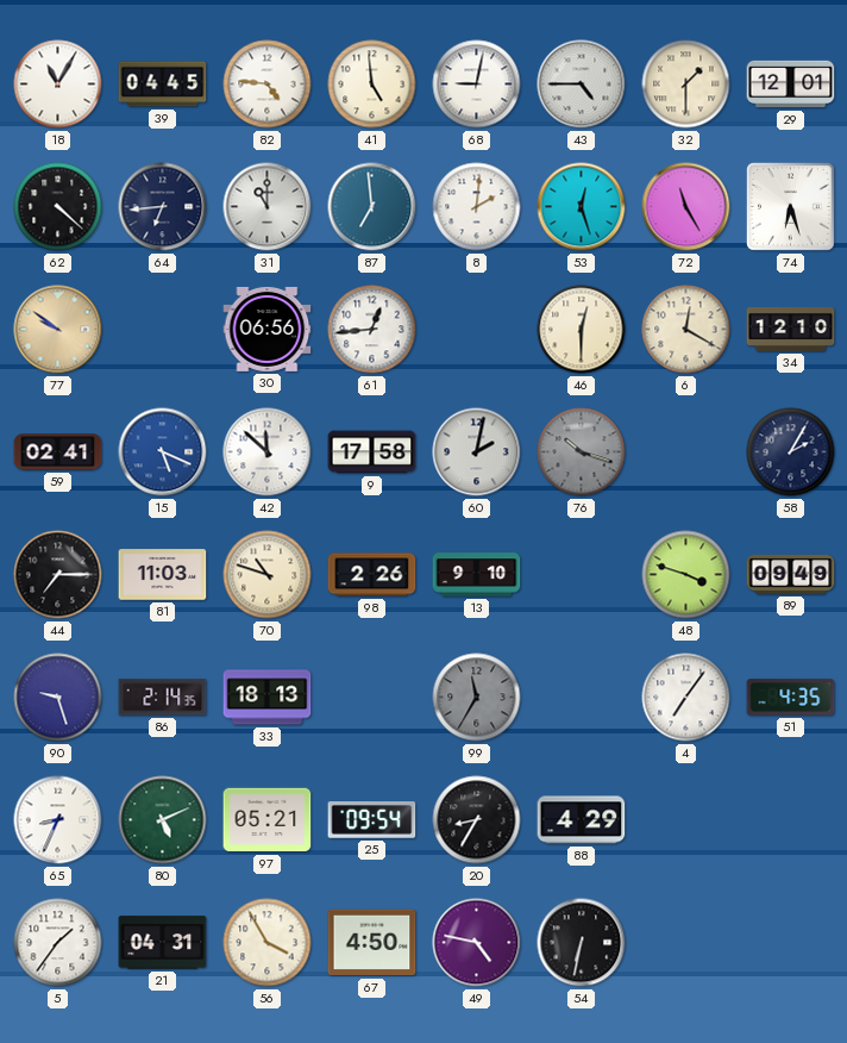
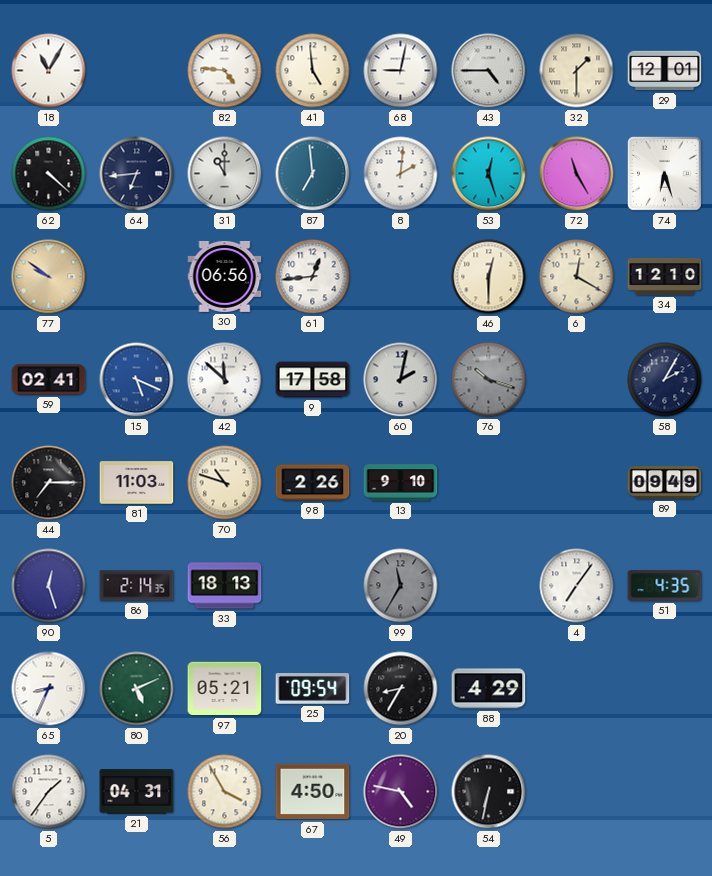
39: 04:45 -> none (163, 85)
48: 3:48 -> none (686, 575)
90: 9:27 -> 12:27 (49, 586)
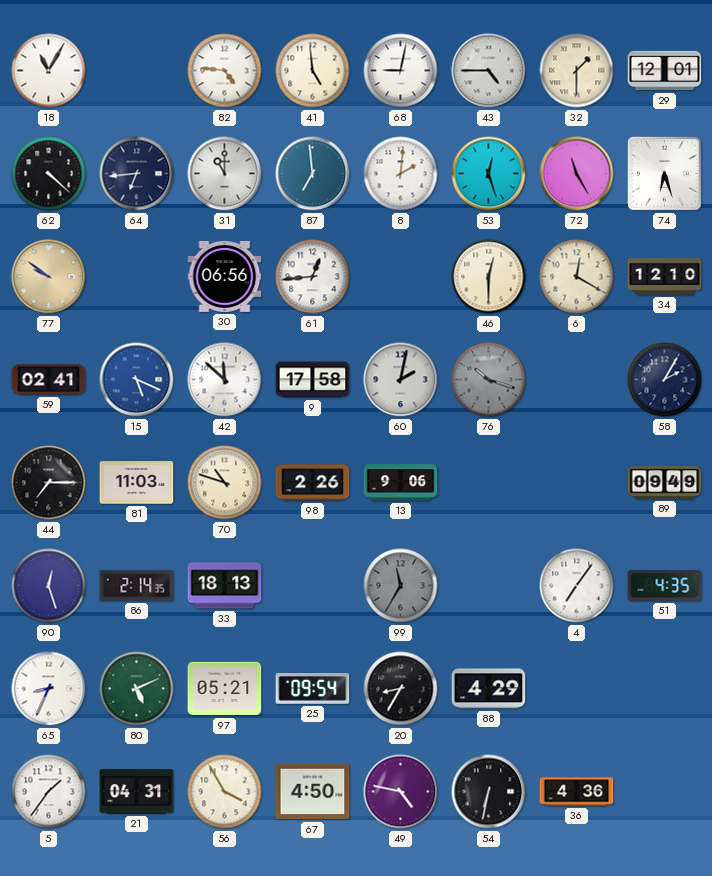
13: 9:10 -> 9:06 (401, 483)
36: none -> 4:36 (577, 792)
